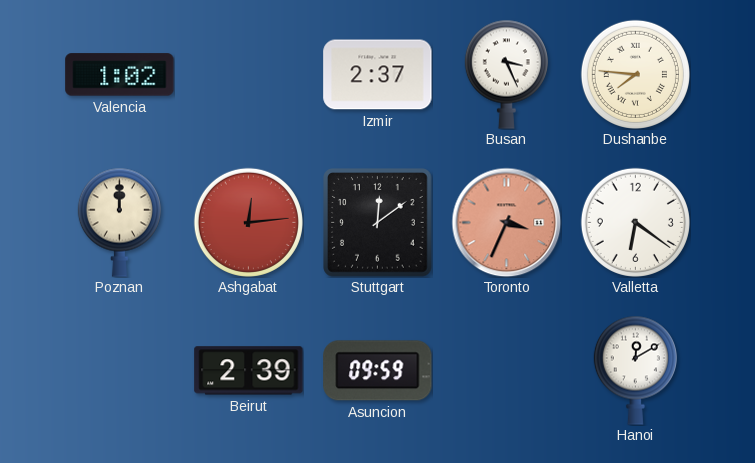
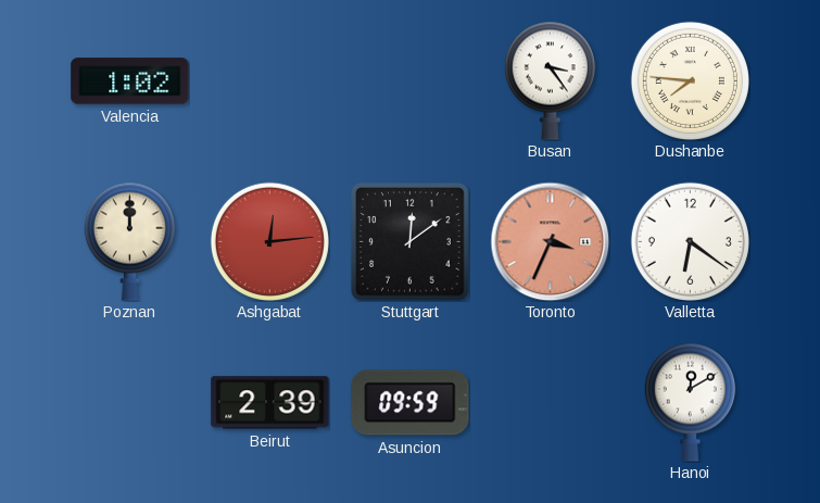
Izmir: 2:37 -> none (378, 75)
Busan: 3:26 -> 3:24 (550, 80)
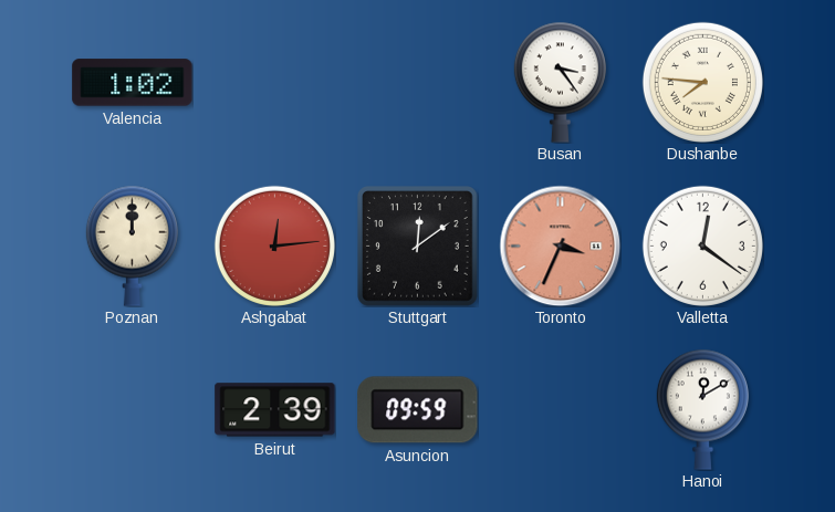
Valletta: 6:21 -> 12:21 (702, 245)
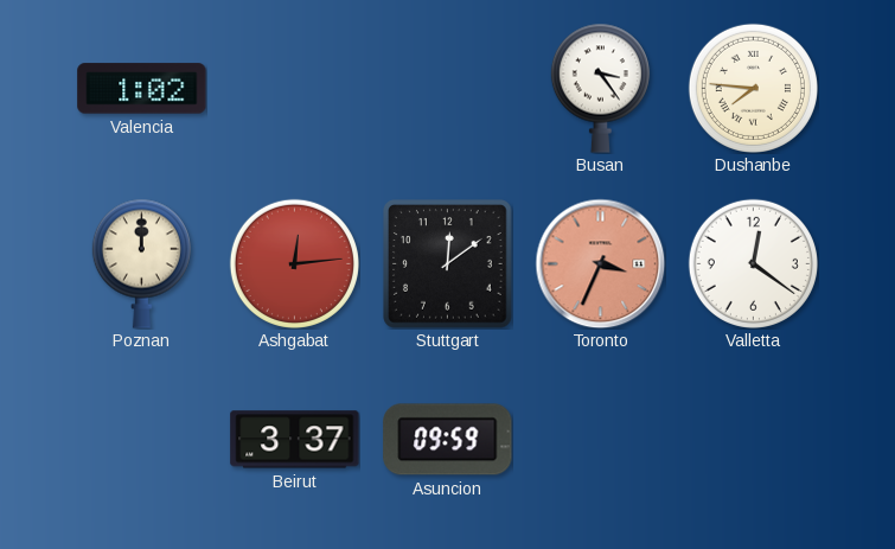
Beirut: 2:39 -> 3:37 (295, 440)
Hanoi: 12:10 -> none (702, 409)
